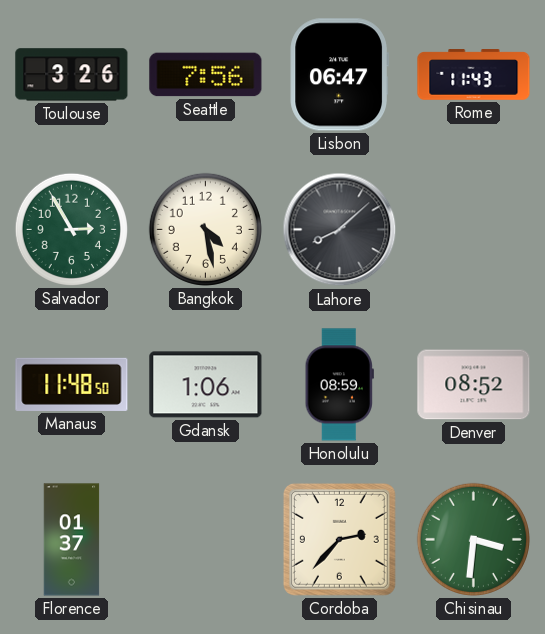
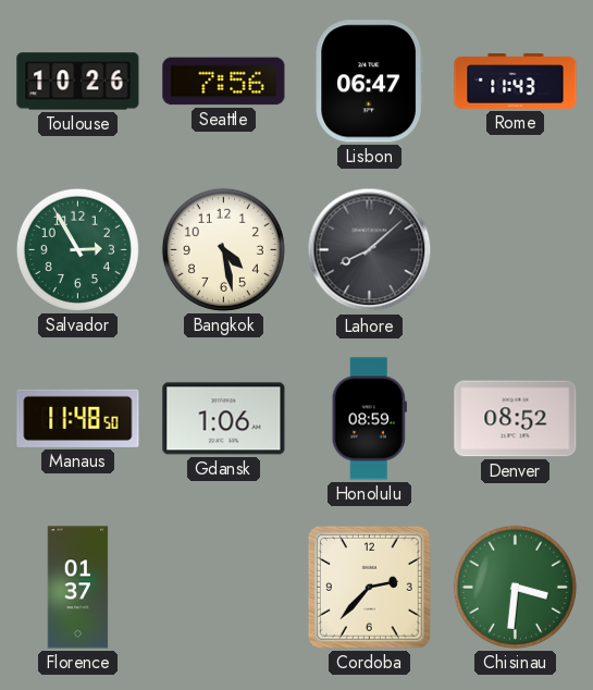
Toulouse: 3:26 -> 10:26 (78, 82)
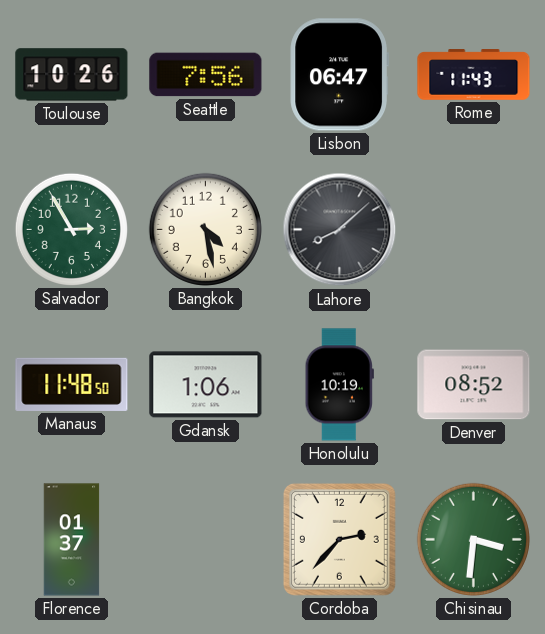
Honolulu: 08:59 -> 10:19 (339, 385)
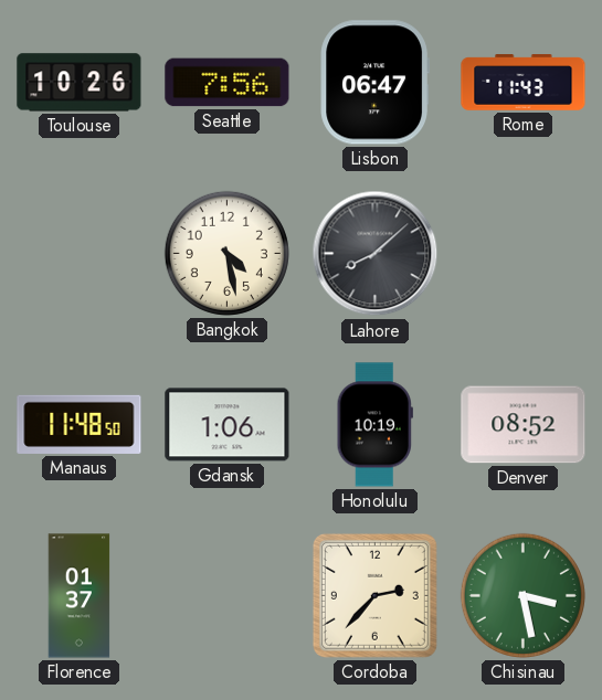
Salvador: 2:55 -> none (71, 229)
Chisinau: 3:31 -> 3:28 (522, 595)
